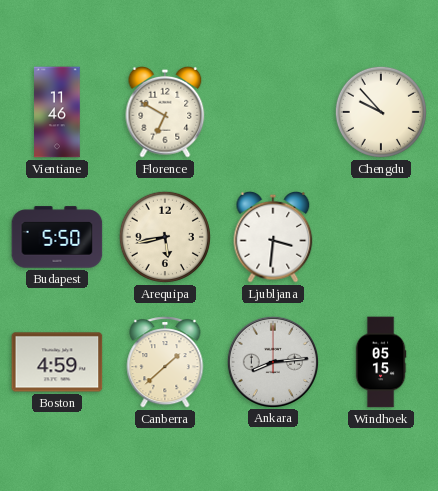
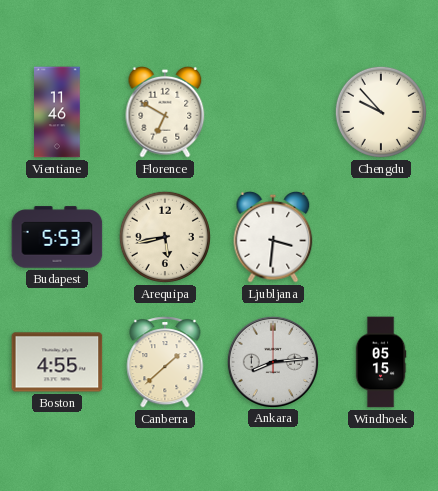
Budapest: 5:50 -> 5:53 (57, 237)
Boston: 4:59 -> 4:55 (57, 362)
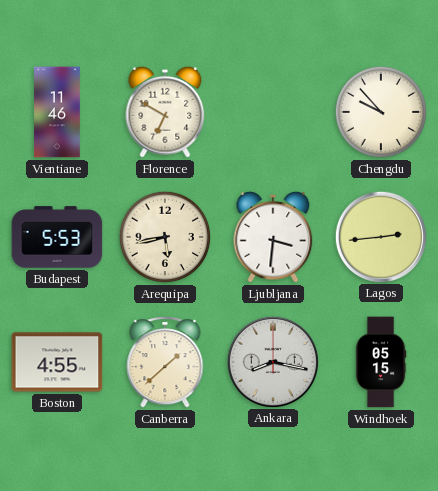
Lagos: none -> 2:44 (380, 236)
Ankara: 8:14 -> 8:17 (272, 361)
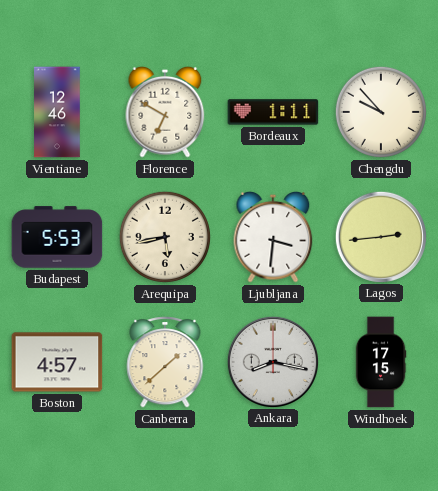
Vientiane: 11:46 -> 12:46 (57, 112)
Bordeaux: none -> 1:11 (273, 112)
Boston: 4:55 -> 4:57 (57, 362)
Windhoek: 05:15 -> 17:15 (381, 362)
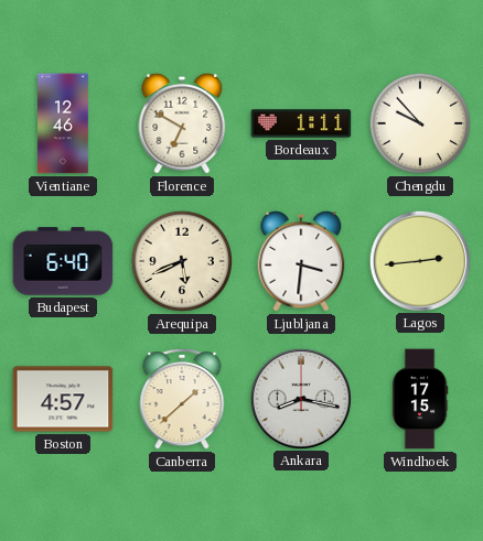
Budapest: 5:53 -> 6:40 (63, 261)
Arequipa: 5:43 -> 5:41 (182, 261)
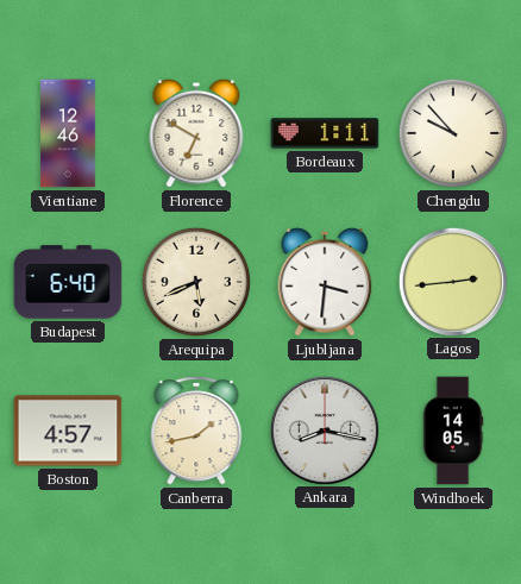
Canberra: 1:38 -> 1:43 (196, 431)
Windhoek: 17:15 -> 14:05 (453, 431)
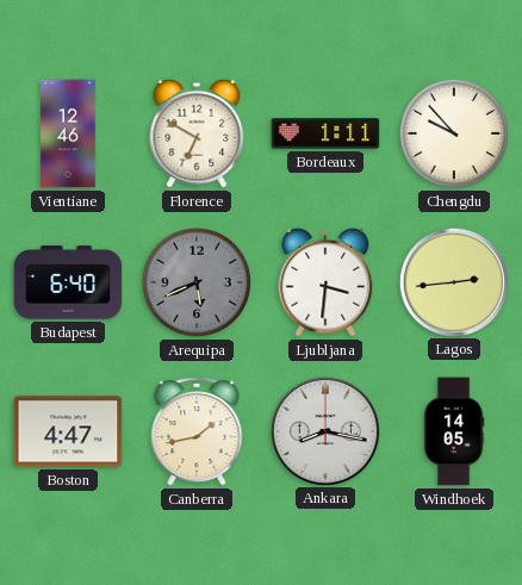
Arequipa dial: cream -> grey (197, 282)
Boston: 4:57 -> 4:47 (68, 431)
